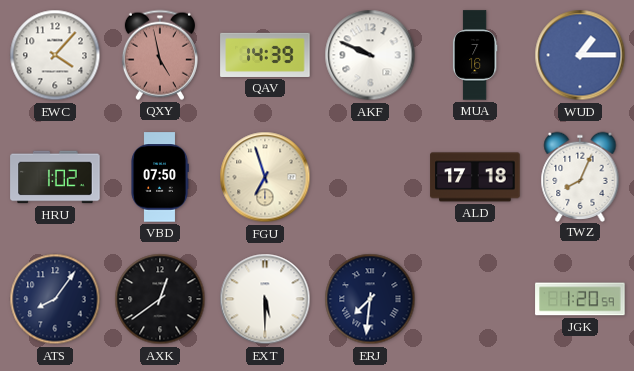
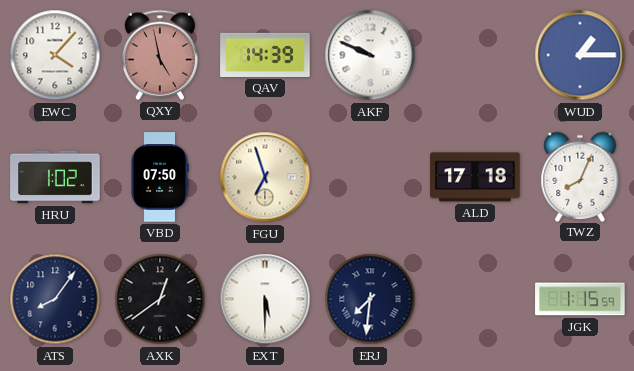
MUA: 7:16 -> none (475, 55)
JGK: 1:20 -> 1:15 (580, 299)
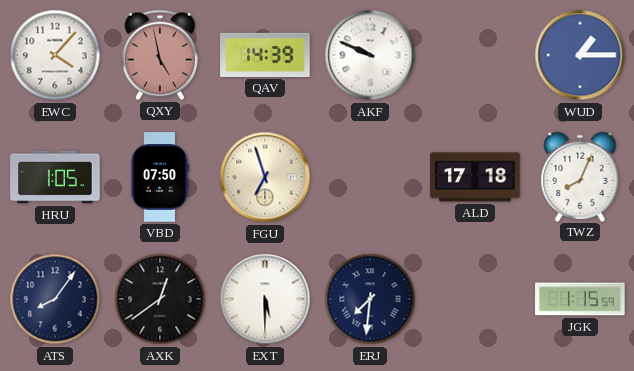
HRU: 1:02 -> 1:05 (55, 177)
